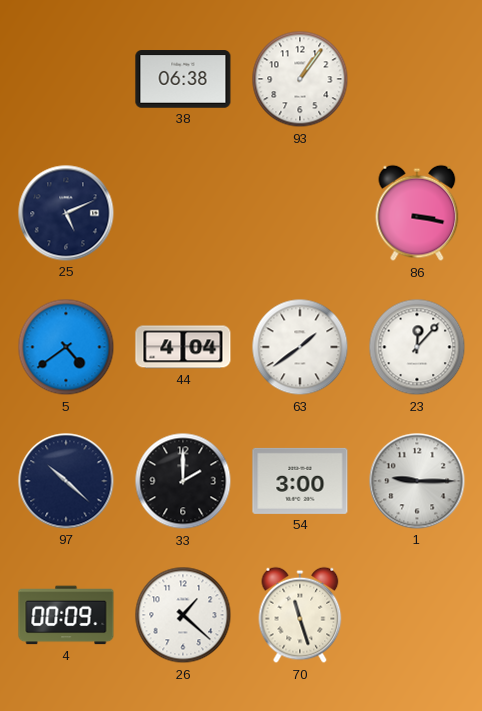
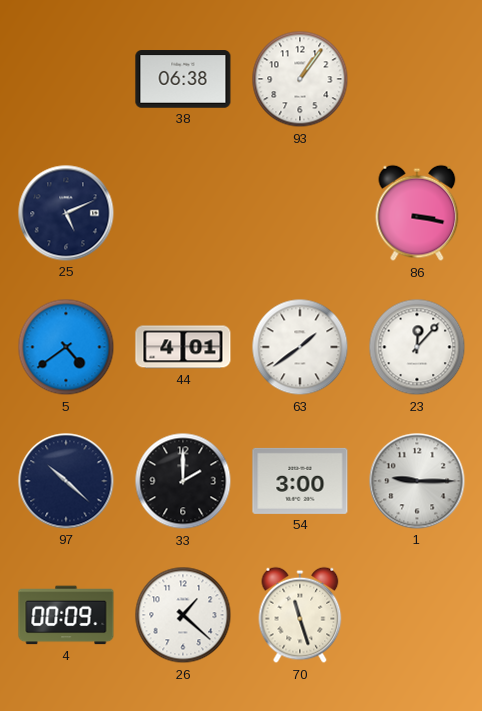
44: 4:04 -> 4:01 (183, 347)
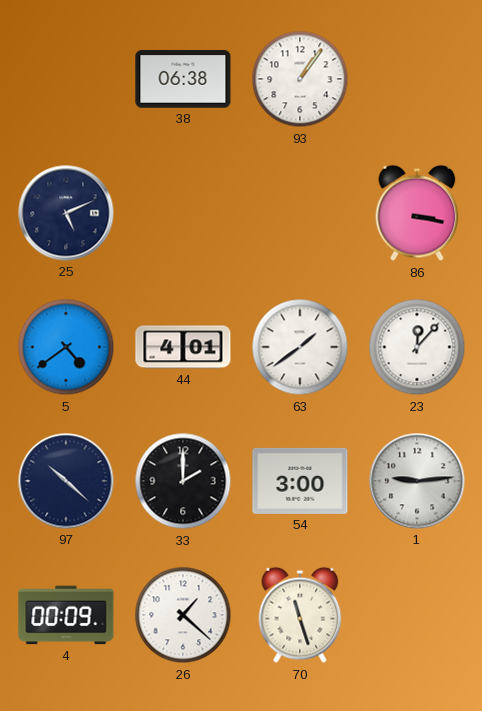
1: 9:15 -> 9:14 (417, 481)
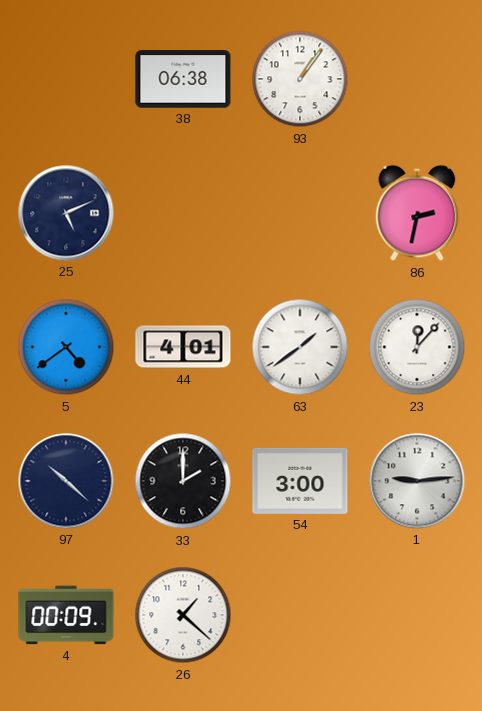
86: 3:17 -> 2:32 (417, 213)
70: 11:27 -> none (300, 615)
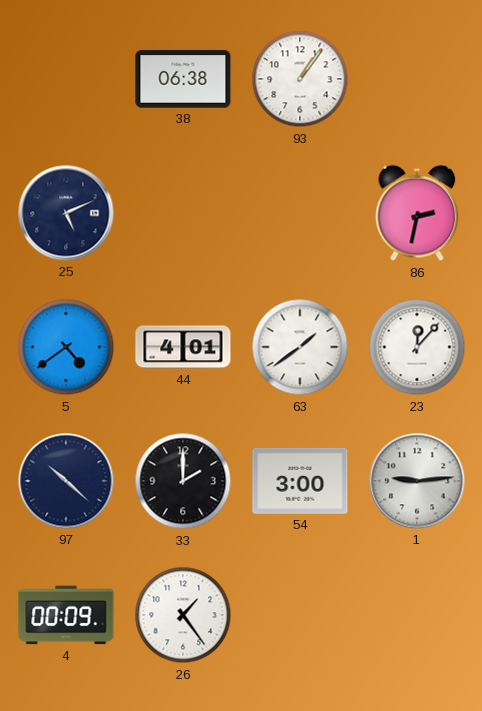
26: 1:22 -> 1:24 (183, 615)
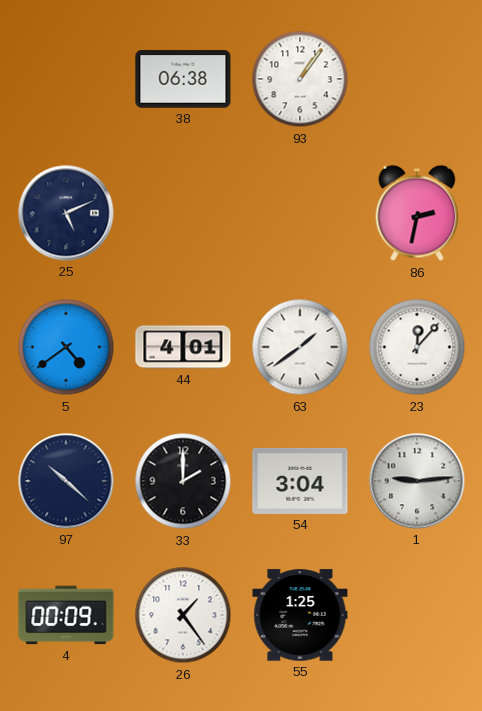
54: 3:00 -> 3:04 (300, 481)
55: none -> 1:25 (300, 615)
